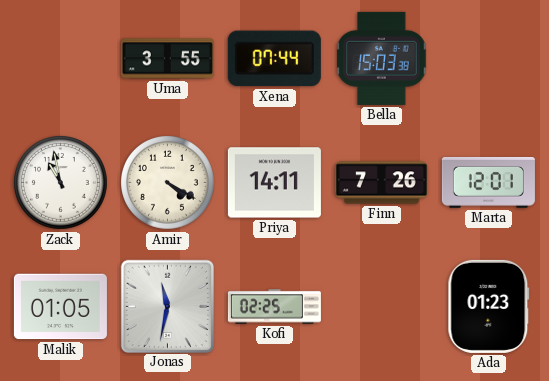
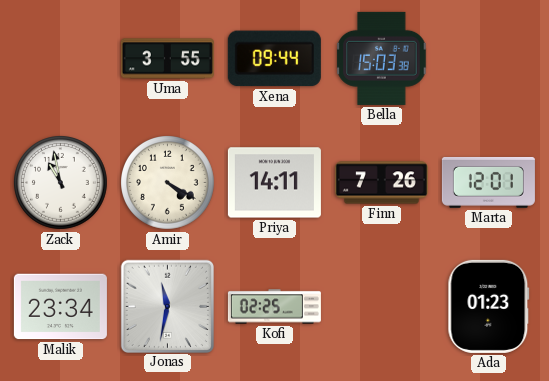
Xena: 07:44 -> 09:44 (274, 59)
Malik: 01:05 -> 23:34 (60, 307)
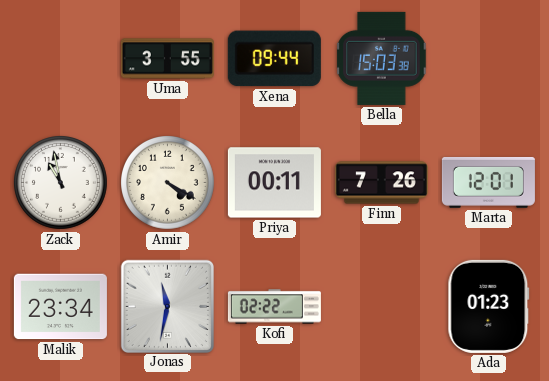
Priya: 14:11 -> 00:11 (274, 183)
Kofi: 02:25 -> 02:22 (274, 307)
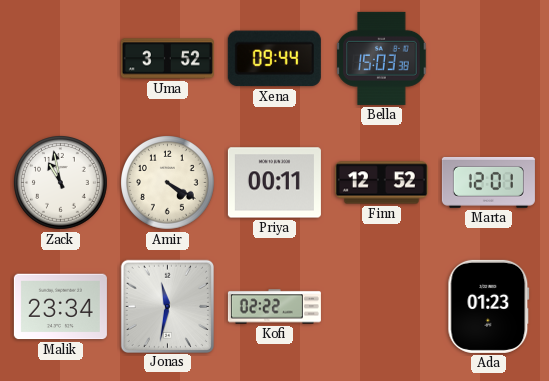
Uma: 3:55 -> 3:52 (167, 59)
Finn: 7:26 -> 12:52 (381, 183)
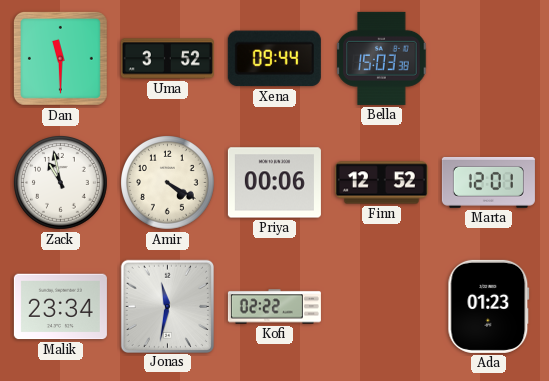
Dan: none -> 11:30 (60, 58)
Priya: 00:11 -> 00:06 (274, 183)
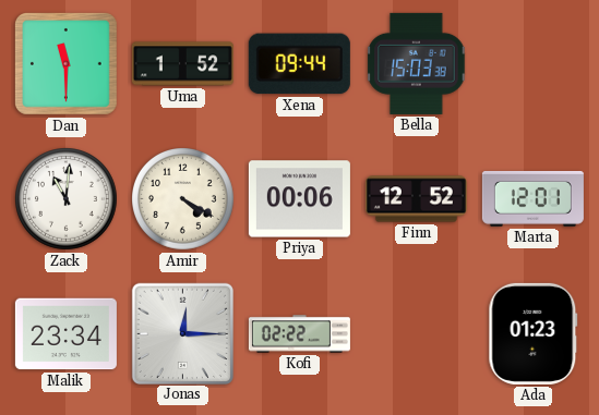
Uma: 3:52 -> 1:52 (182, 64)
Zack: 10:58 -> 11:01 (67, 199)
Jonas: 11:32 -> 12:15 (182, 333)
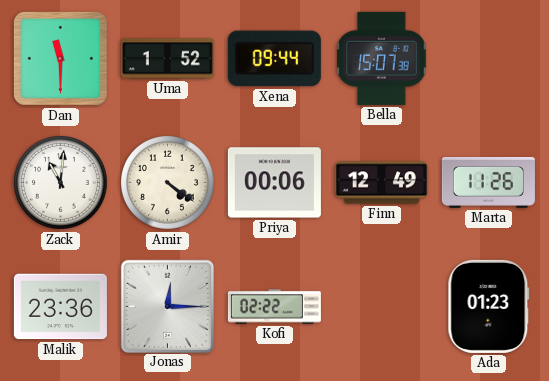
Bella: 15:03 -> 15:07 (382, 58)
Amir: 4:20 -> 4:21 (168, 183)
Finn: 12:52 -> 12:49 (381, 183)
Marta: 12:01 -> 11:26 (488, 182)
Malik: 23:34 -> 23:36 (60, 307)
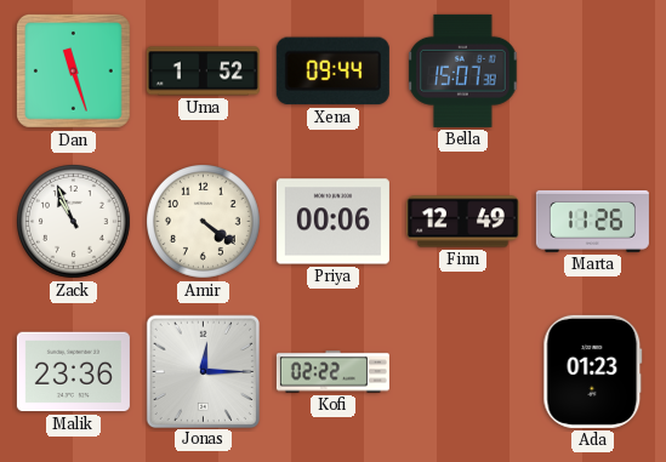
Dan: 11:30 -> 11:27 (73, 70)
Zack: 11:01 -> 10:56 (74, 222)
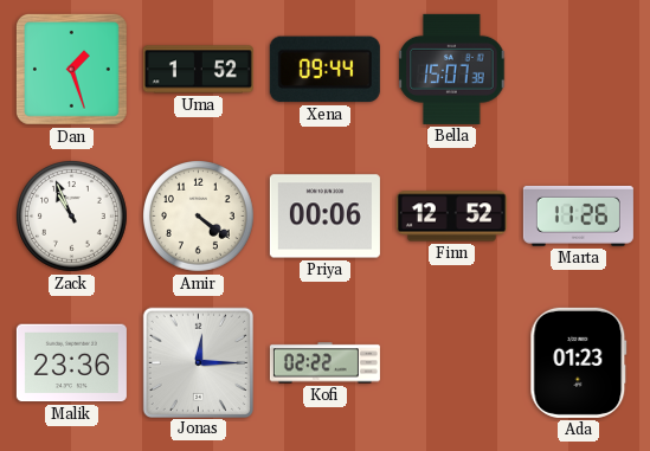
Dan: 11:27 -> 1:27 (71, 69)
Finn: 12:49 -> 12:52 (451, 217)
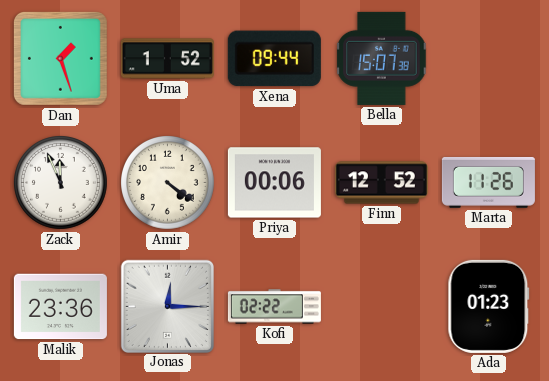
Zack: 10:56 -> 11:56 (61, 183)
